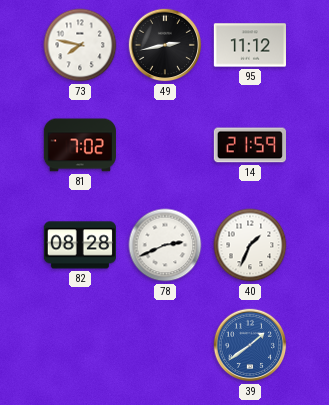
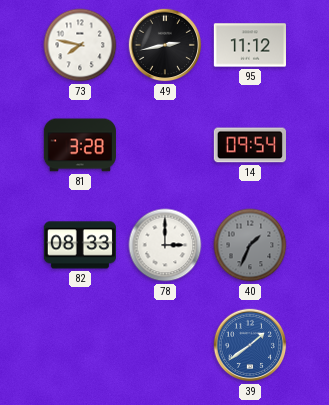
81: 7:02 -> 3:28 (80, 145)
14: 21:59 -> 09:54 (249, 145)
82: 08:28 -> 08:33 (79, 245)
78: 2:41 -> 3:00 (165, 245)
40 dial: white -> grey (250, 245)
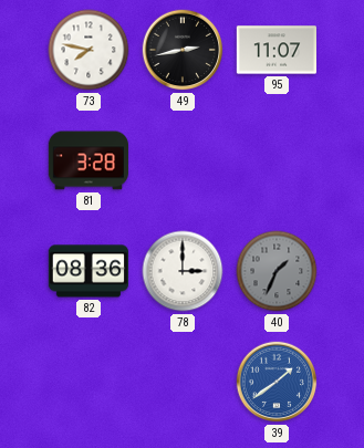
95: 11:12 -> 11:07 (275, 50)
14: 09:54 -> none (249, 145)
82: 08:33 -> 08:36 (87, 271)
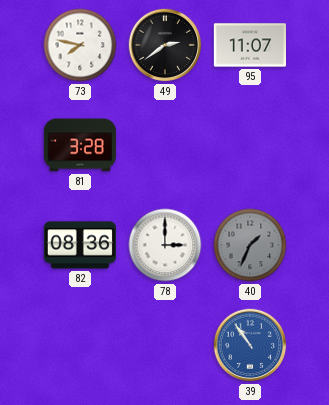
49: 2:43 -> 2:39 (165, 45)
39: 1:39 -> 10:54 (250, 345)
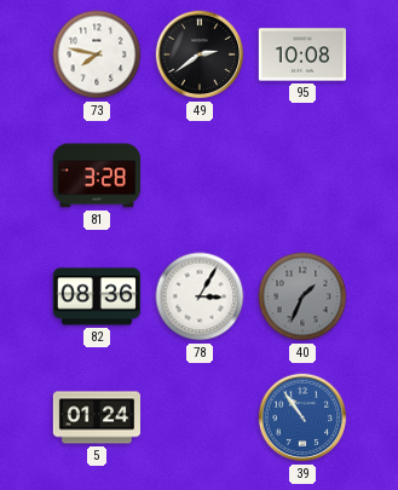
95: 11:07 -> 10:08 (301, 54)
78: 3:00 -> 3:05 (200, 296)
5: none -> 01:24 (96, 417)
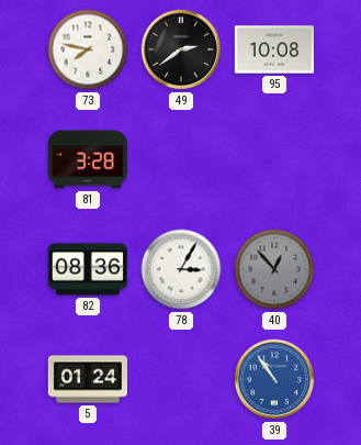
40: 1:34 -> 12:53 (274, 269)
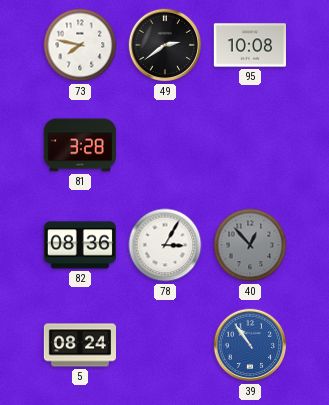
5: 01:24 -> 08:24 (79, 345)
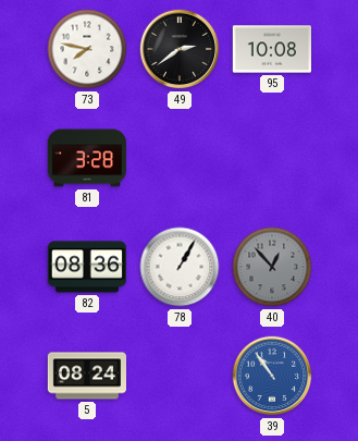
78: 3:05 -> 1:05 (180, 267)
